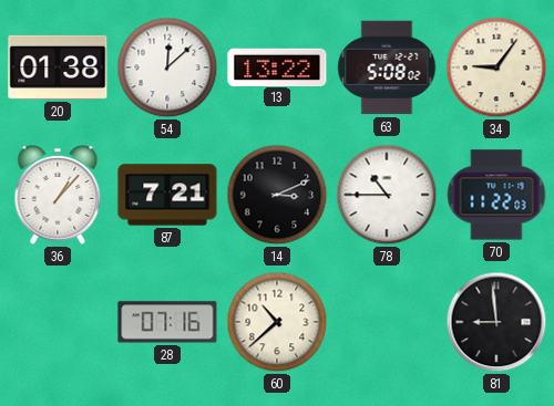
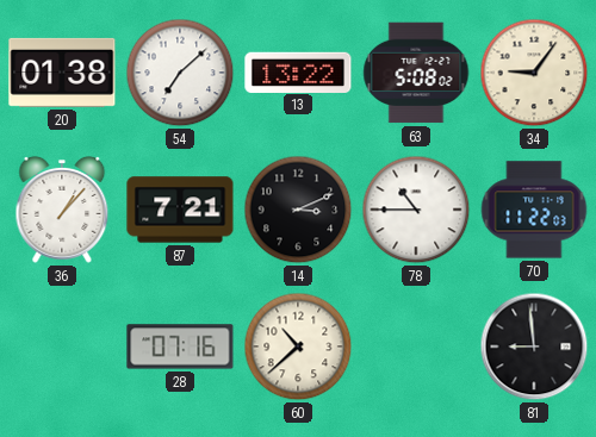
54: 12:08 -> 7:08 (180, 73)
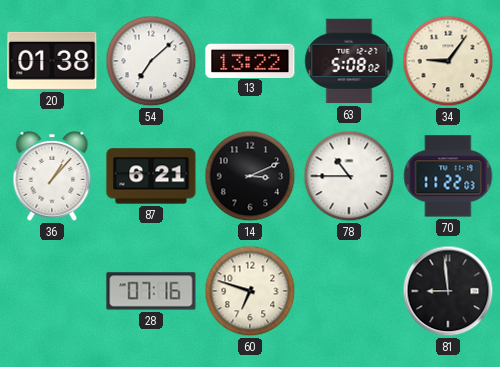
87: 7:21 -> 6:21 (151, 176)
60: 10:38 -> 6:48 (250, 291)
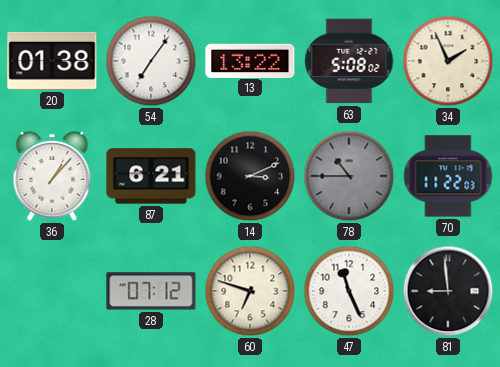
54: 7:08 -> 7:06 (151, 61)
34: 9:06 -> 1:56 (448, 61)
78 dial: white -> grey (349, 176)
28: 07:16 -> 07:12 (151, 291)
47: none -> 11:26 (349, 291)
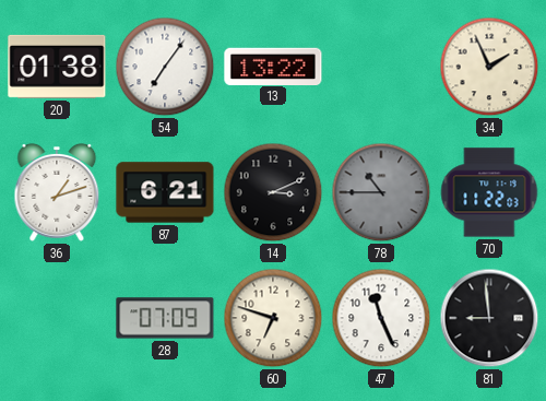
63: 5:08 -> none (349, 61)
36: 1:07 -> 1:12 (57, 192)
28: 07:12 -> 07:09 (165, 318)
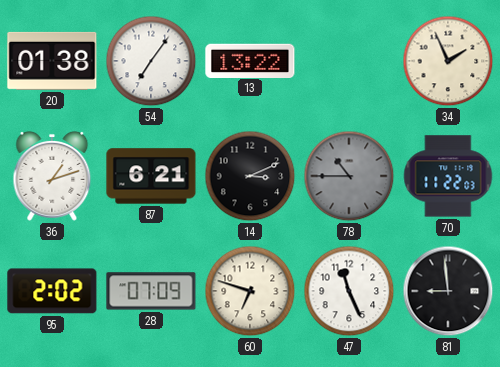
95: none -> 2:02 (52, 291)
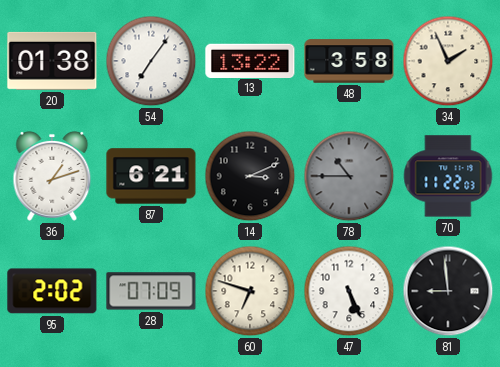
48: none -> 3:58 (349, 61)
47: 11:26 -> 5:26 (349, 291)
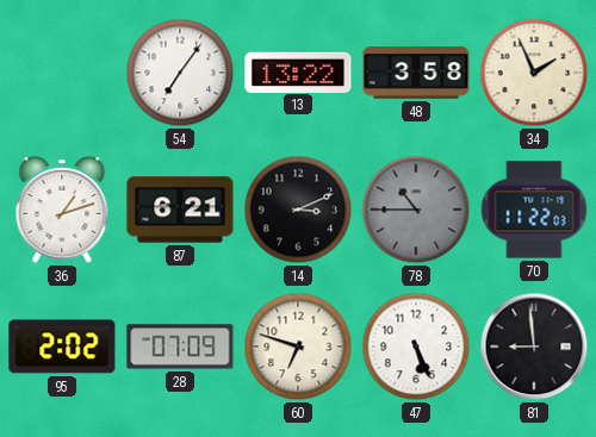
20: 01:38 -> none (52, 61)
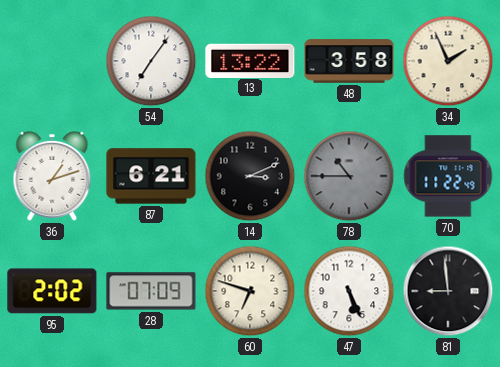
70: 11:22:03 -> 11:22:49 (448, 176)
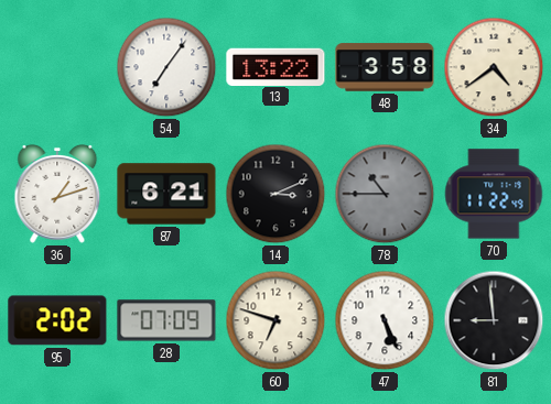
34: 1:56 -> 4:39 (494, 67)
